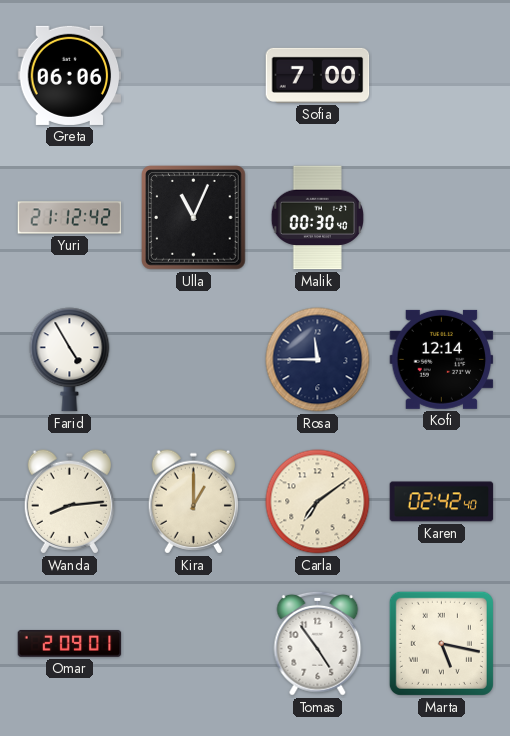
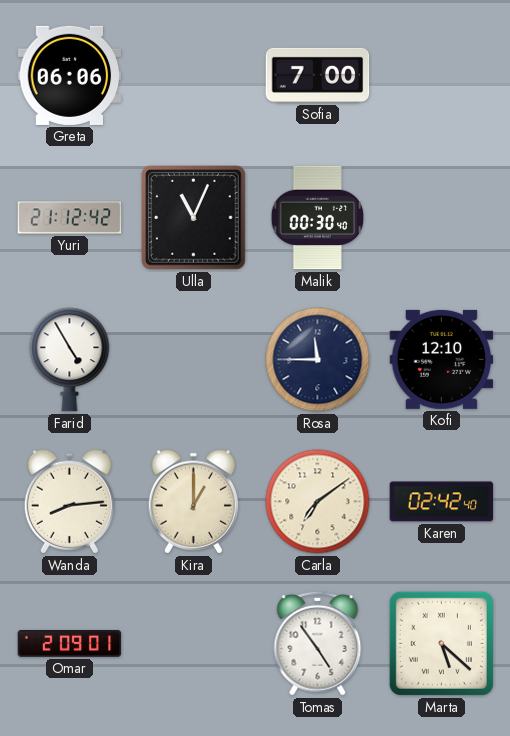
Kofi: 12:14 -> 12:10 (442, 359)
Marta: 5:17 -> 5:22 (441, 643)
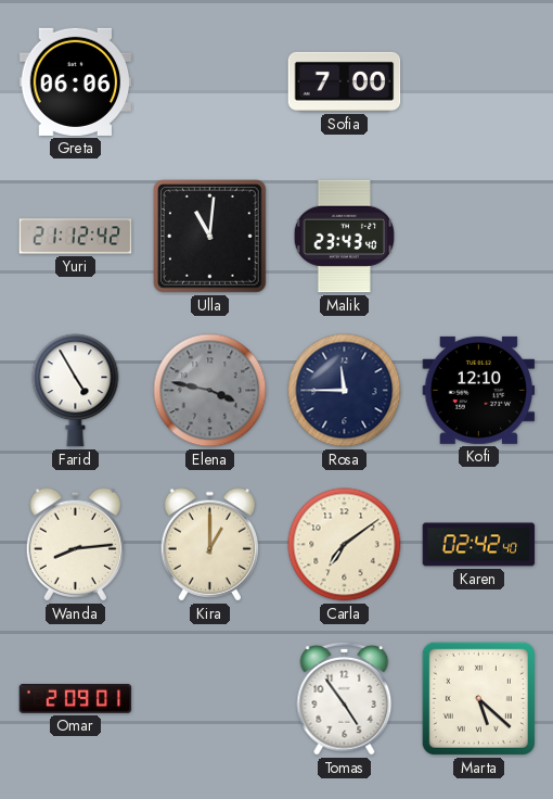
Ulla: 11:04 -> 11:01 (210, 237)
Malik: 00:30 -> 23:43 (344, 237)
Elena: none -> 3:47 (210, 391)
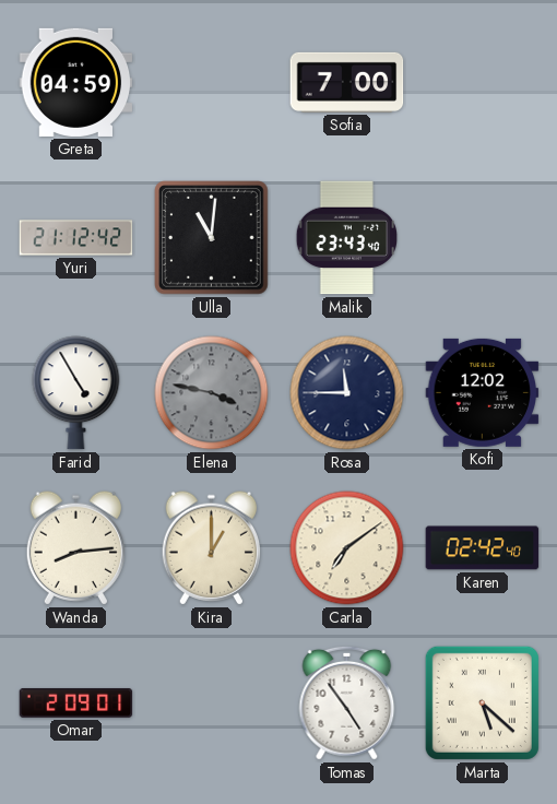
Greta: 06:06 -> 04:59 (76, 82)
Kofi: 12:10 -> 12:02 (483, 392)
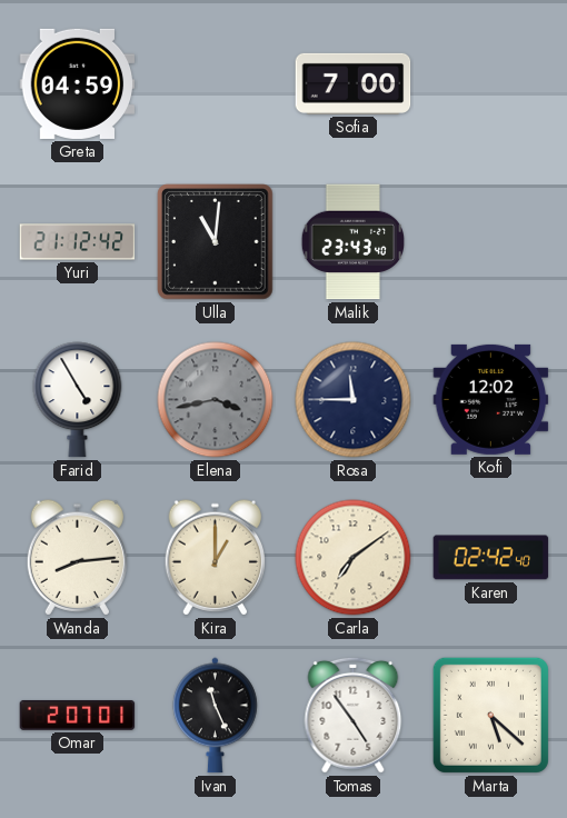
Elena: 3:47 -> 3:43 (216, 400)
Omar: 2:09 -> 2:07 (78, 715)
Ivan: none -> 11:26 (216, 716)
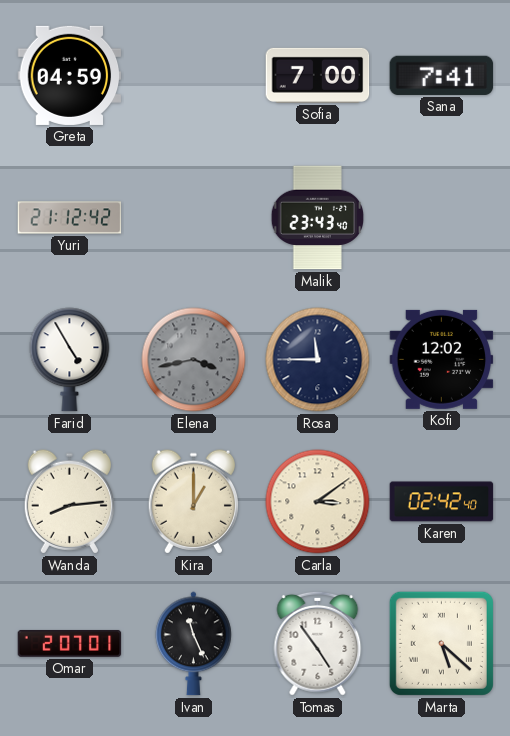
Sana: none -> 7:41 (442, 75)
Ulla: 11:01 -> none (216, 242)
Carla: 7:09 -> 3:09 (318, 502)
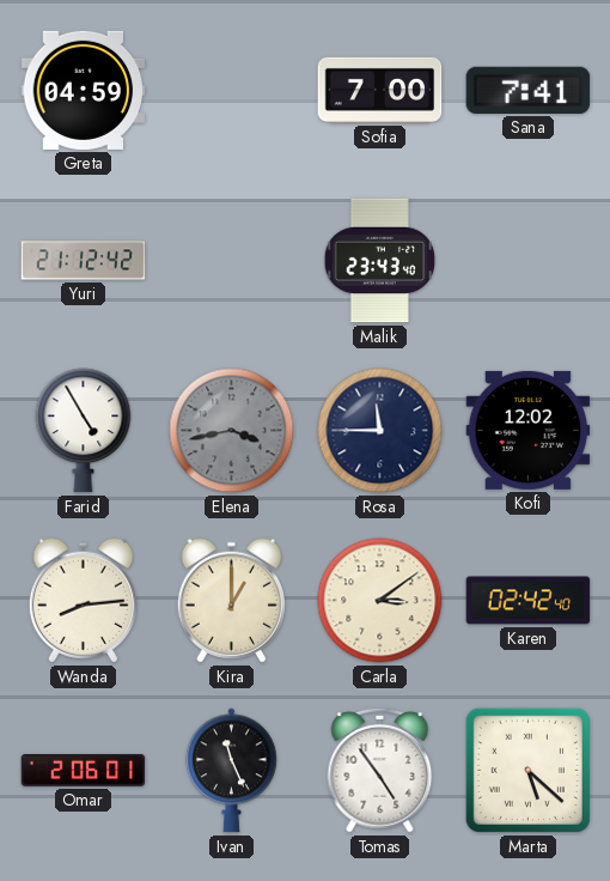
Omar: 2:07 -> 2:06 (84, 770)
